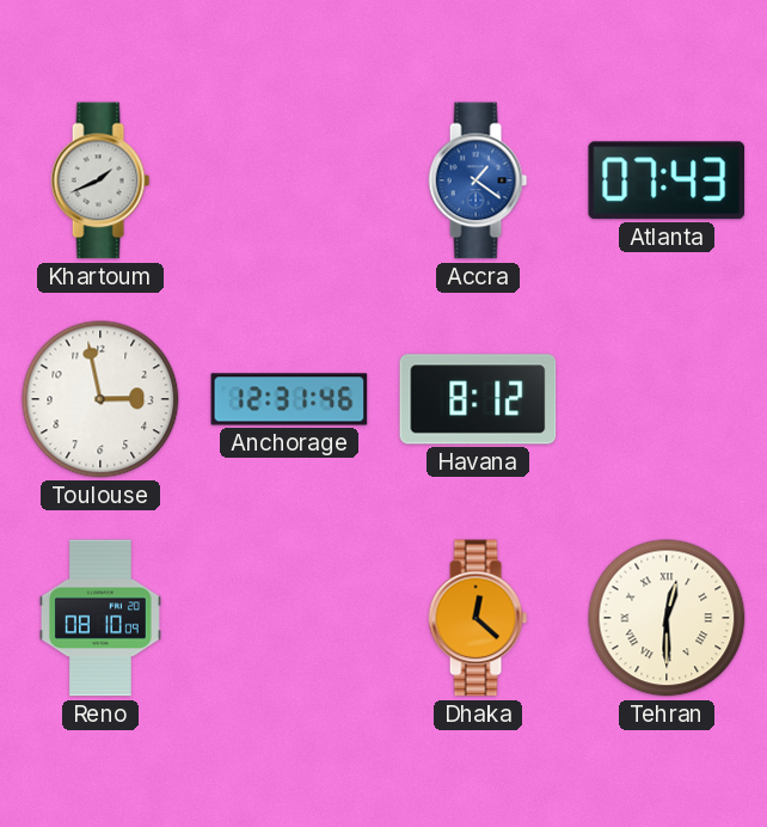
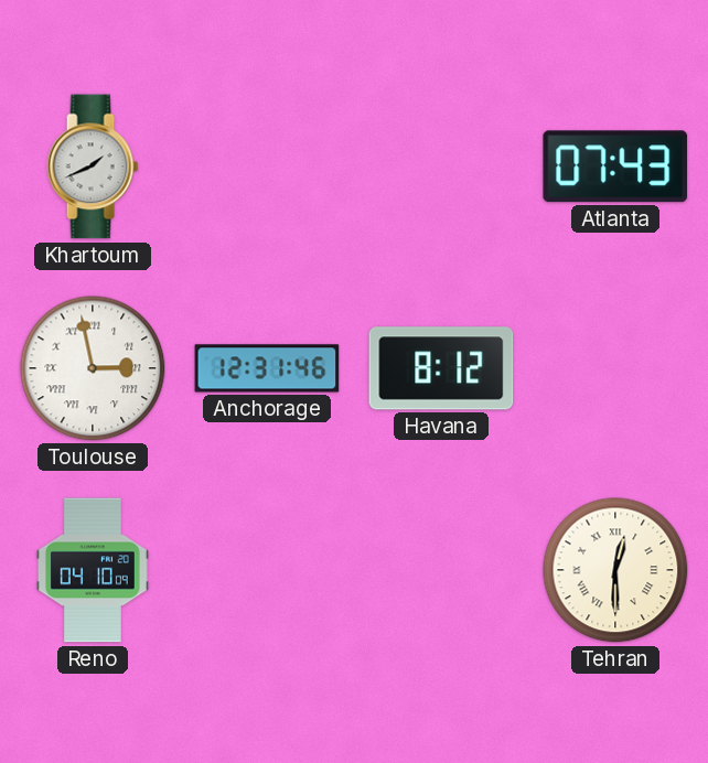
Accra: 1:21 -> none (478, 180)
Toulouse numerals: Arabic -> Roman (93, 368)
Reno: 08:10 -> 04:10 (93, 570)
Dhaka: 12:22 -> none (478, 618)
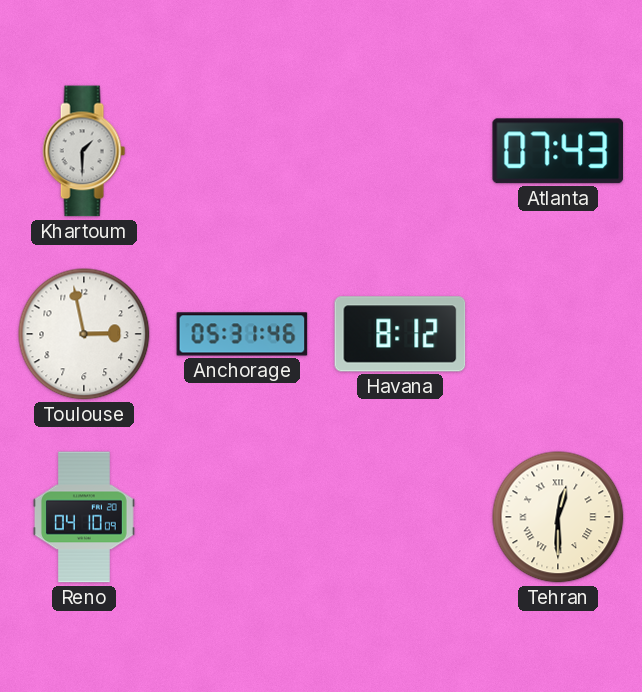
Khartoum: 1:41 -> 1:30 (84, 151)
Toulouse numerals: Roman -> Arabic (84, 334)
Anchorage: 12:31 -> 05:31 (242, 334)
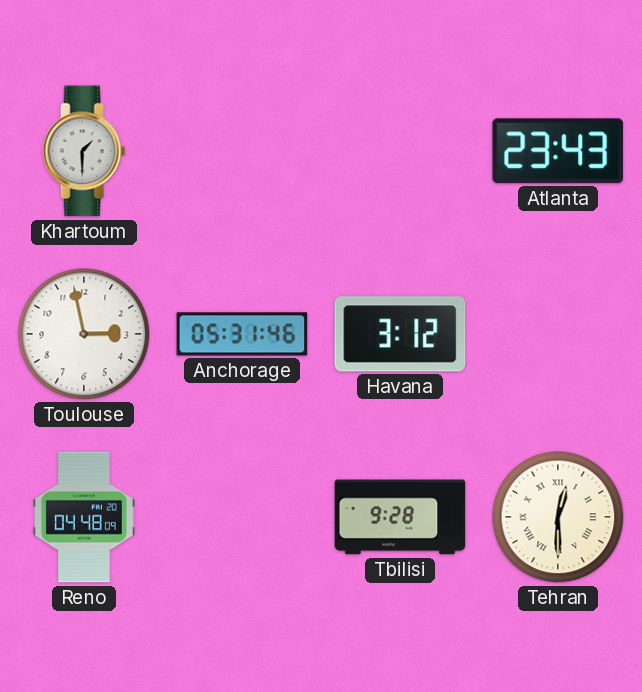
Atlanta: 07:43 -> 23:43 (558, 151)
Havana: 8:12 -> 3:12 (400, 334)
Reno: 04:10 -> 04:48 (84, 517)
Tbilisi: none -> 9:28 (400, 517)
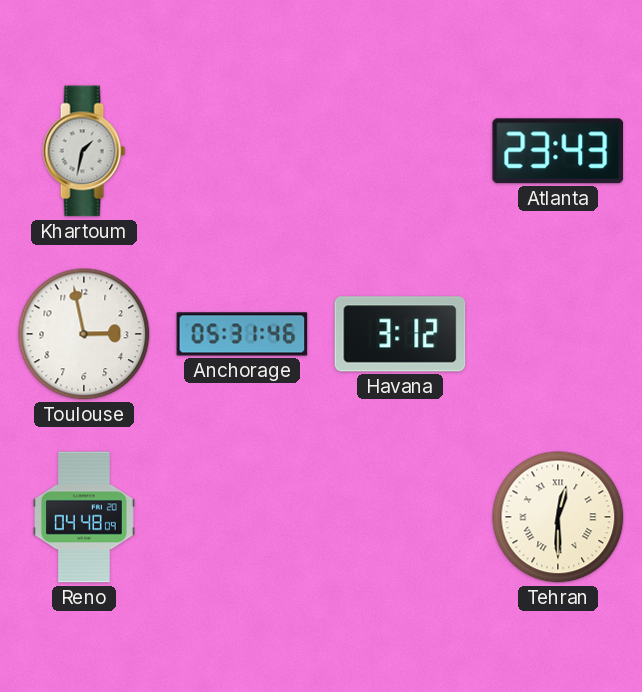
Khartoum: 1:30 -> 1:32 (84, 151)
Tbilisi: 9:28 -> none (400, 517)
